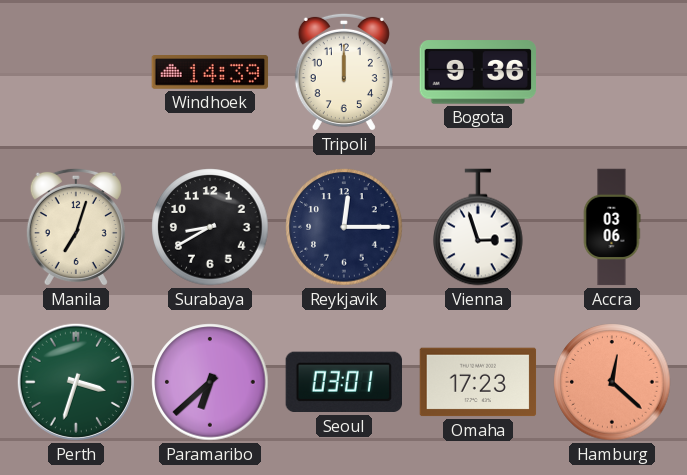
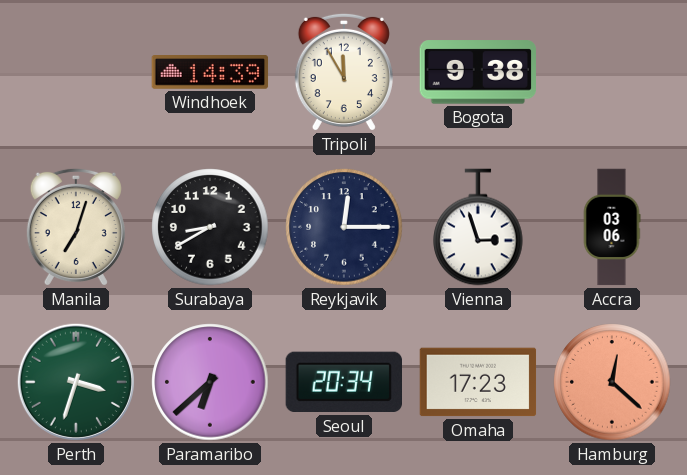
Tripoli: 12:00 -> 11:55 (344, 72)
Bogota: 9:36 -> 9:38 (477, 72)
Seoul: 03:01 -> 20:34 (343, 382)
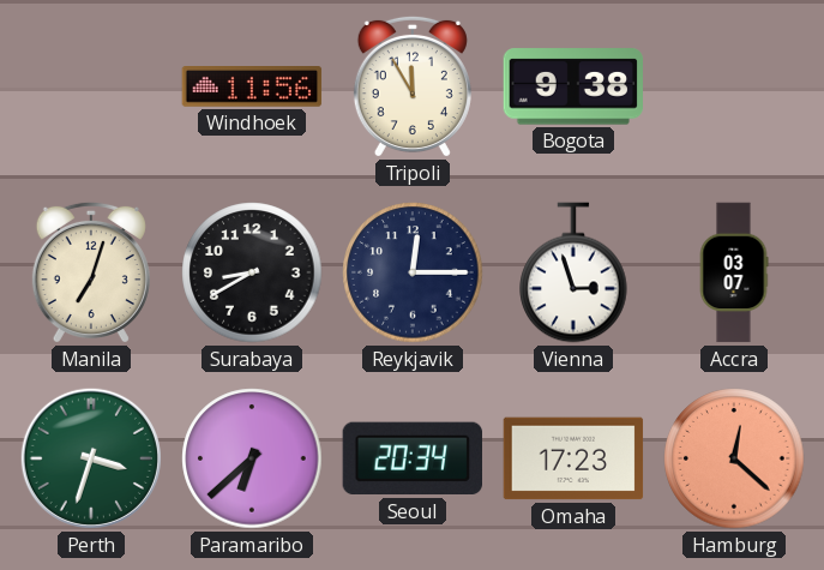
Windhoek: 14:39 -> 11:56 (252, 88)
Accra: 03:06 -> 03:07 (734, 272)
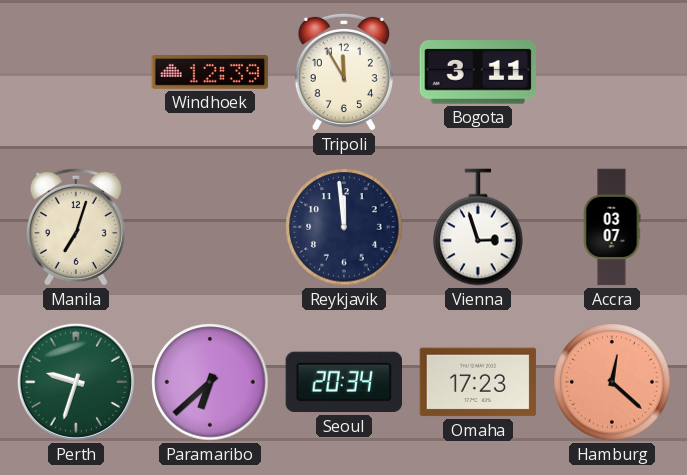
Windhoek: 11:56 -> 12:39 (210, 73)
Bogota: 9:38 -> 3:11 (477, 72)
Surabaya: 8:40 -> none (252, 272)
Reykjavik: 12:15 -> 11:59 (344, 227)
Perth: 3:33 -> 9:33 (76, 382)
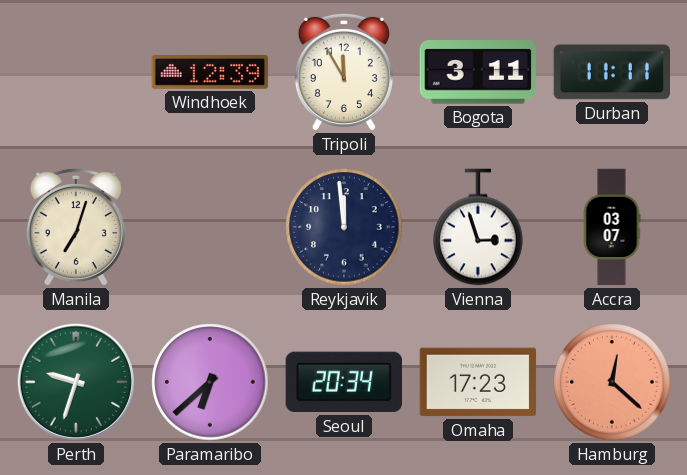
Durban: none -> 11:11 (611, 72)
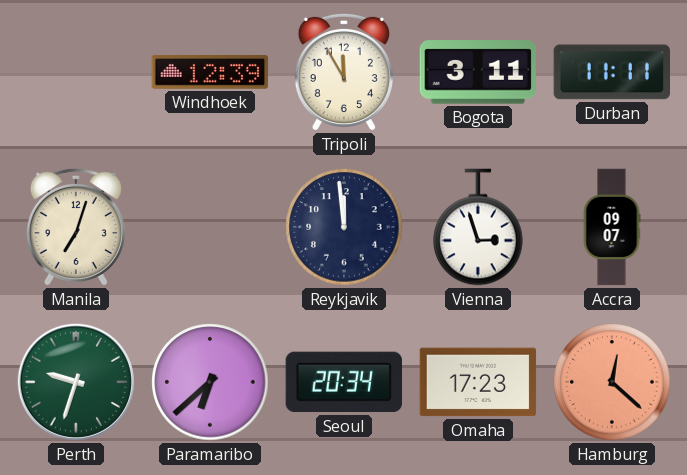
Accra: 03:07 -> 09:07 (612, 227)
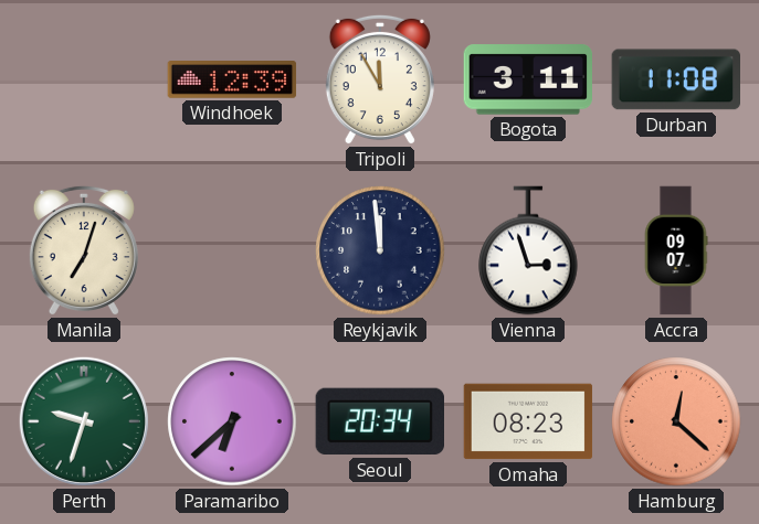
Durban: 11:11 -> 11:08 (675, 79)
Omaha: 17:23 -> 08:23 (528, 421)
